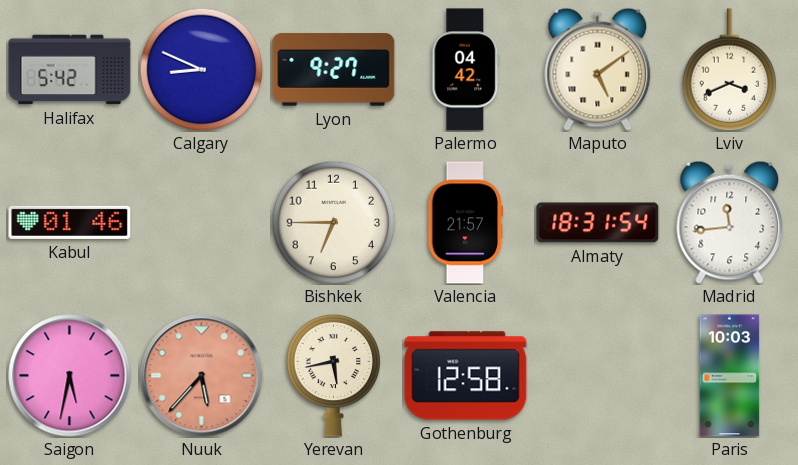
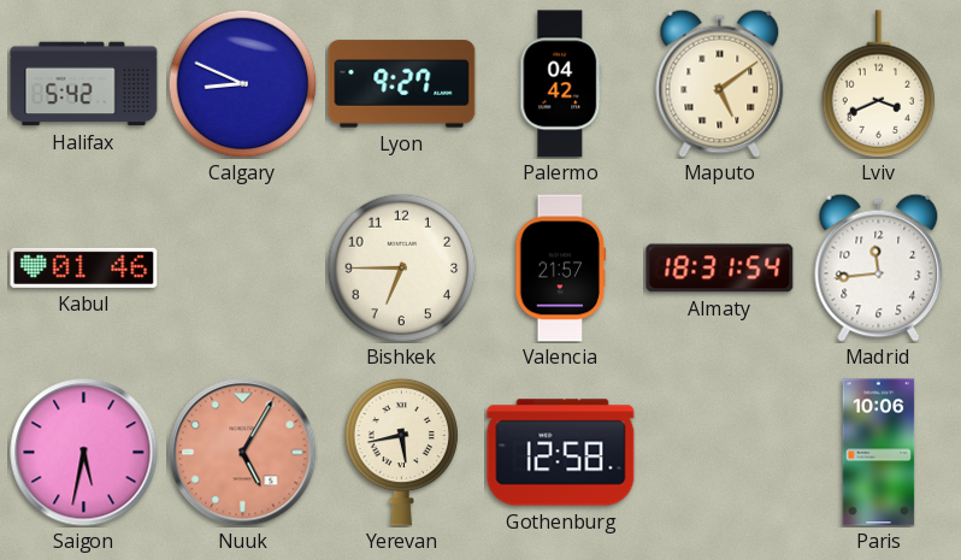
Nuuk: 5:37 -> 5:05 (243, 453)
Paris: 10:03 -> 10:06 (879, 453)
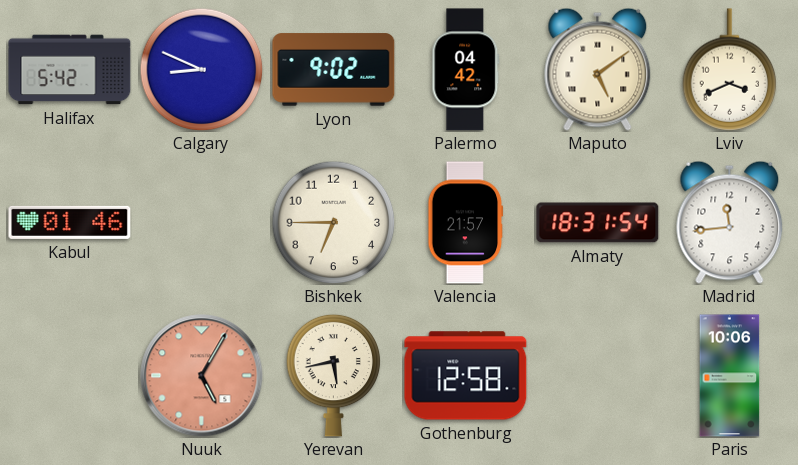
Lyon: 9:27 -> 9:02 (334, 70)
Saigon: 5:32 -> none (84, 453)
